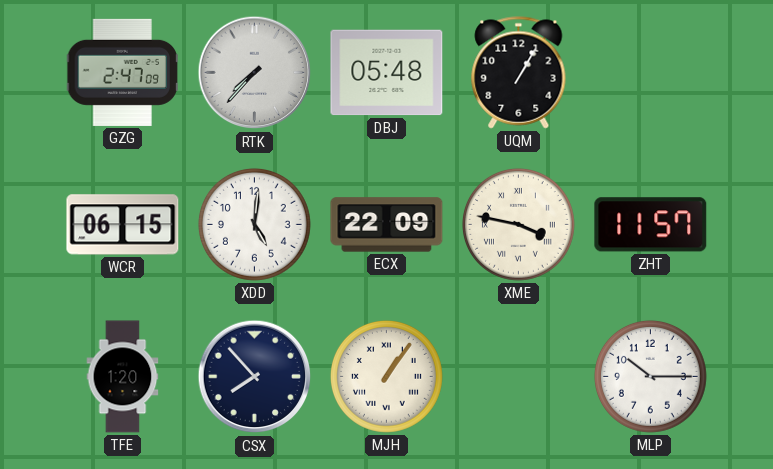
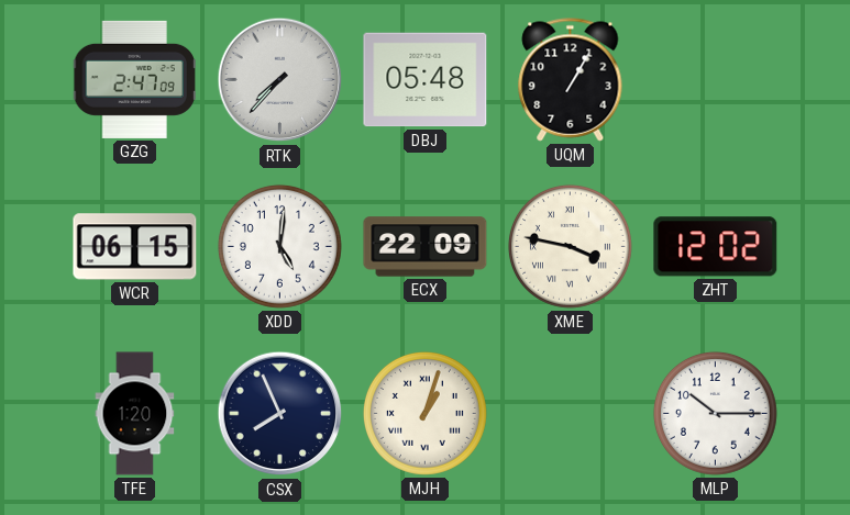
ZHT: 11:57 -> 12:02 (716, 247)
CSX: 7:53 -> 7:56 (280, 414)
MJH: 1:06 -> 1:03 (424, 413)
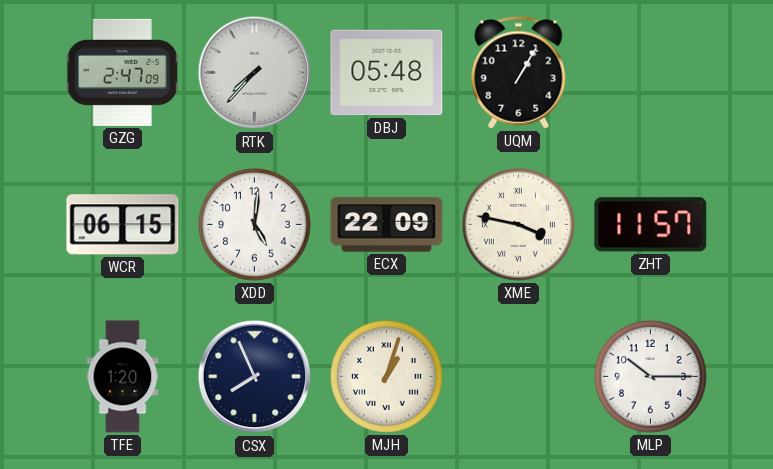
ZHT: 12:02 -> 11:57 (651, 225)
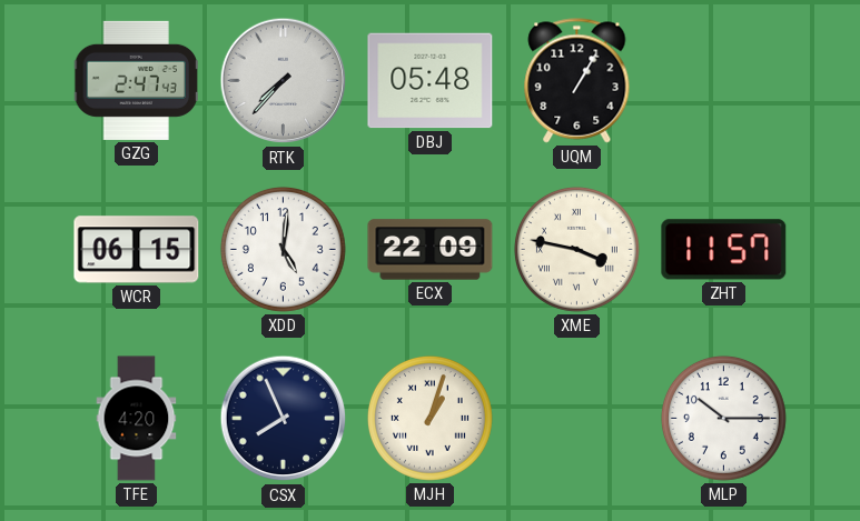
GZG: 2:47:09 -> 2:47:43 (136, 80)
TFE: 1:20 -> 4:20 (137, 419)
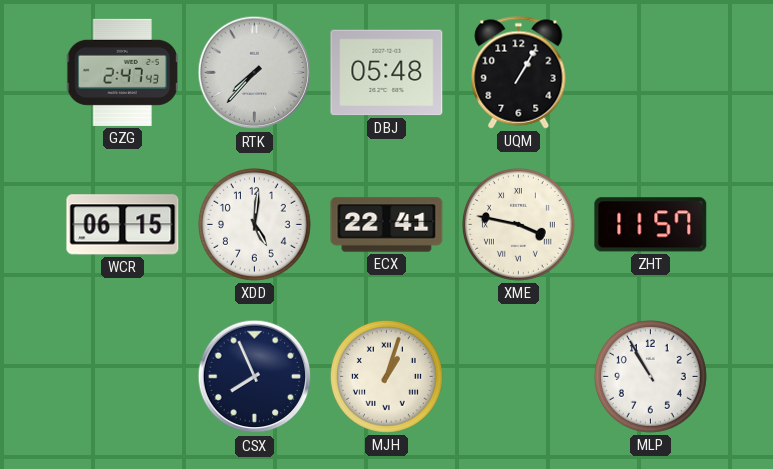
ECX: 22:09 -> 22:41 (387, 225)
TFE: 4:20 -> none (137, 419)
MLP: 10:15 -> 10:55 (650, 376)
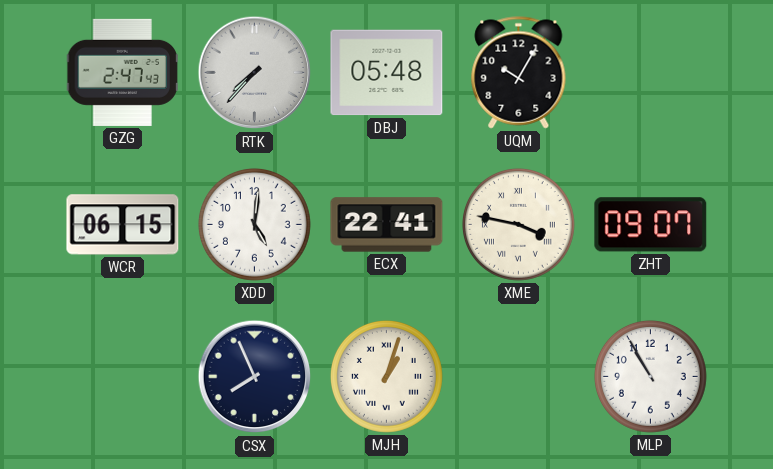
UQM: 1:05 -> 10:05 (519, 73)
ZHT: 11:57 -> 09:07 (651, 225)
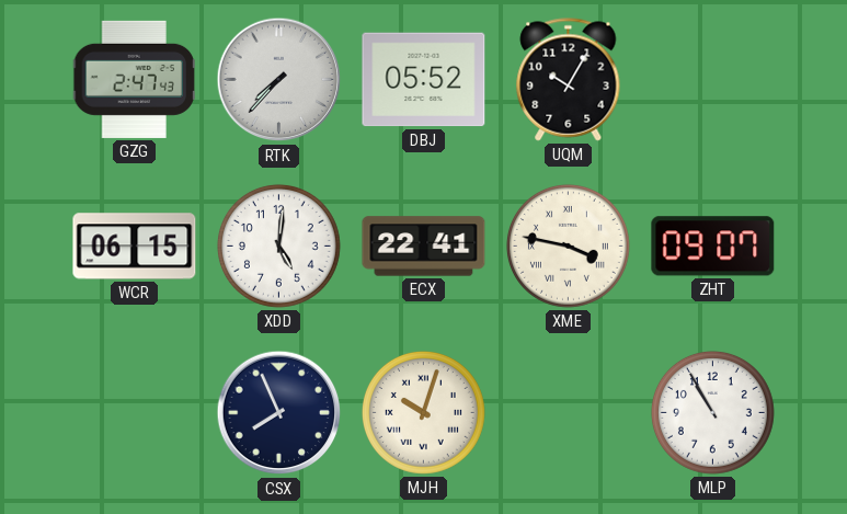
DBJ: 05:48 -> 05:52 (424, 80)
MJH: 1:03 -> 10:03 (423, 412)
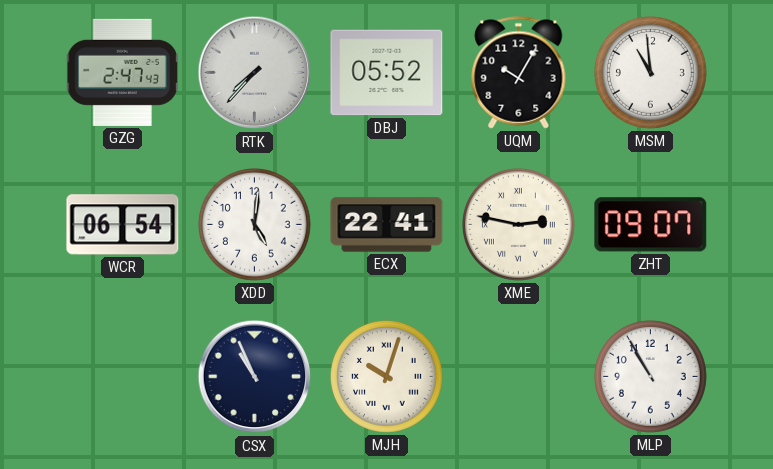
MSM: none -> 10:59 (650, 72)
WCR: 06:15 -> 06:54 (123, 225)
XME: 3:47 -> 2:47 (518, 224)
CSX: 7:56 -> 10:56 (255, 377)
